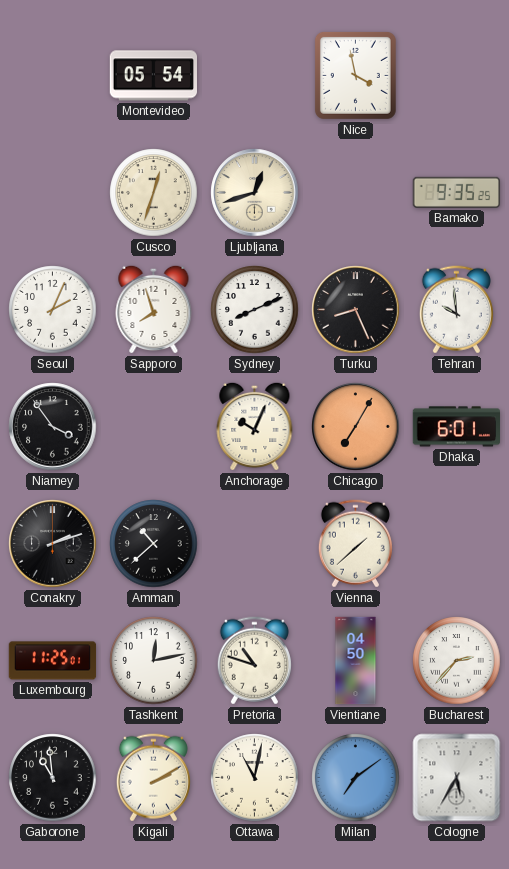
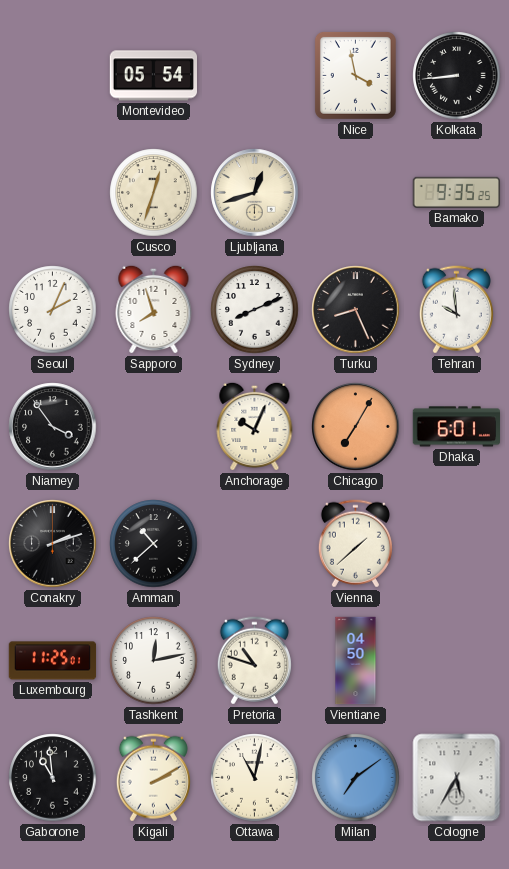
Kolkata: none -> 8:44 (457, 76)
Bucharest: 2:37 -> none (457, 661)
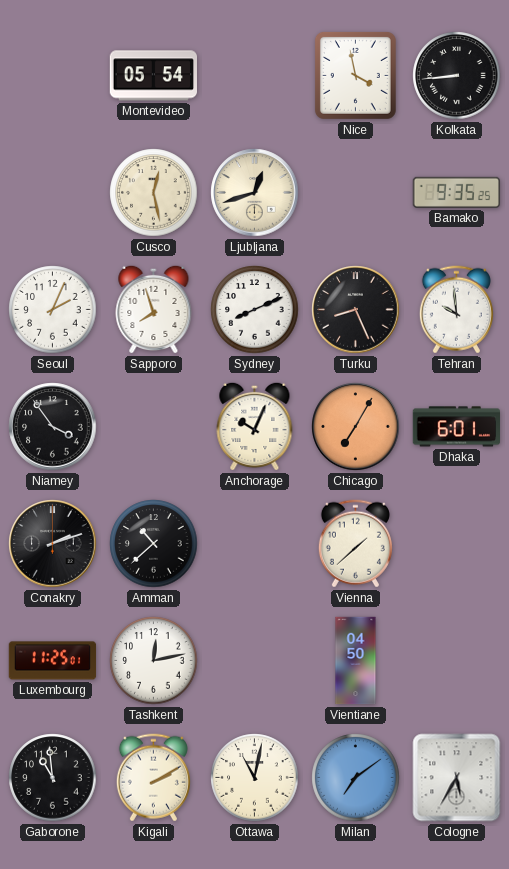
Cusco: 12:33 -> 12:28 (154, 193)
Pretoria: 10:48 -> none (254, 661)
